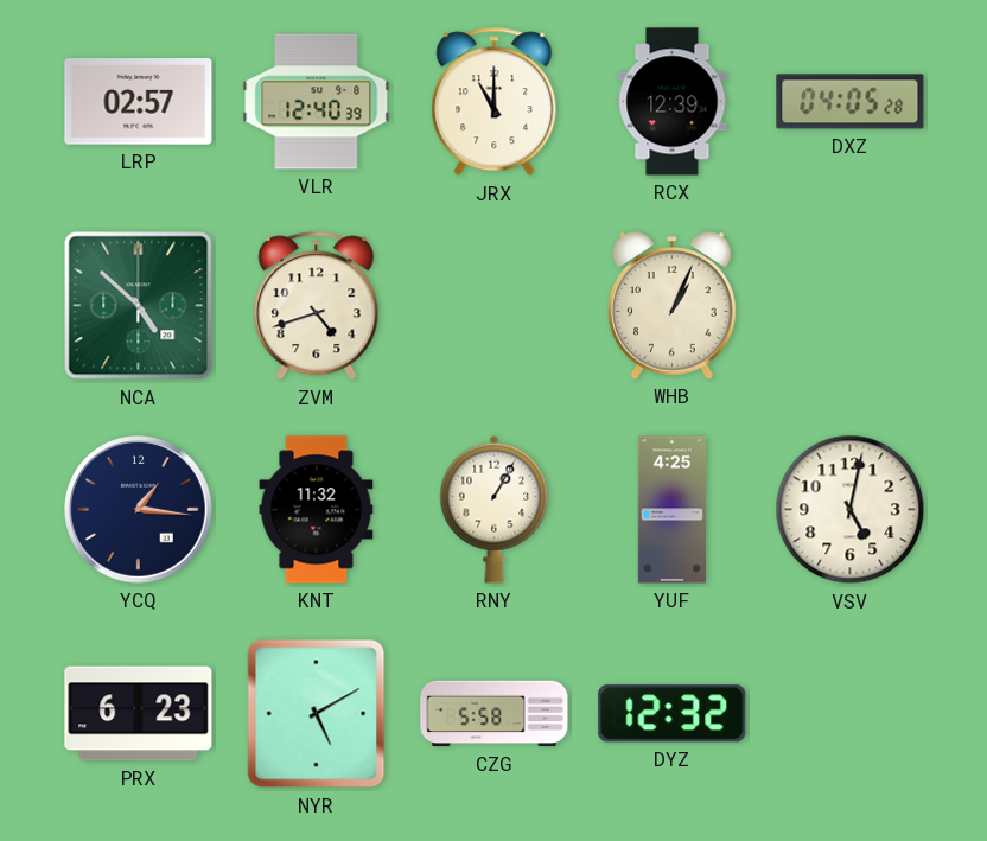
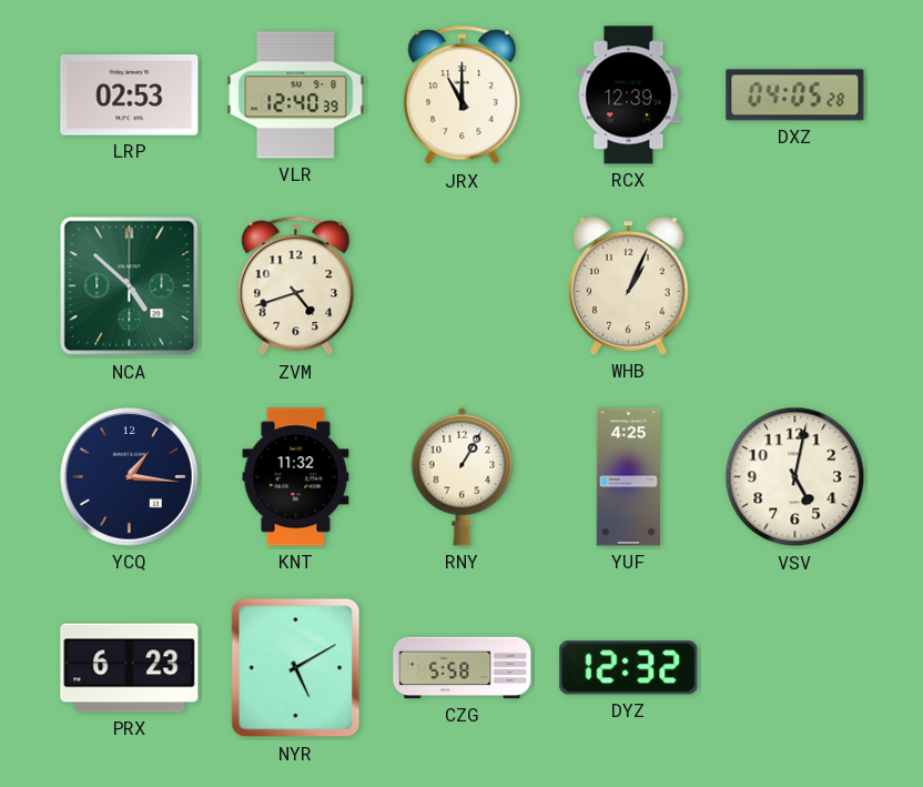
LRP: 02:57 -> 02:53 (130, 95)
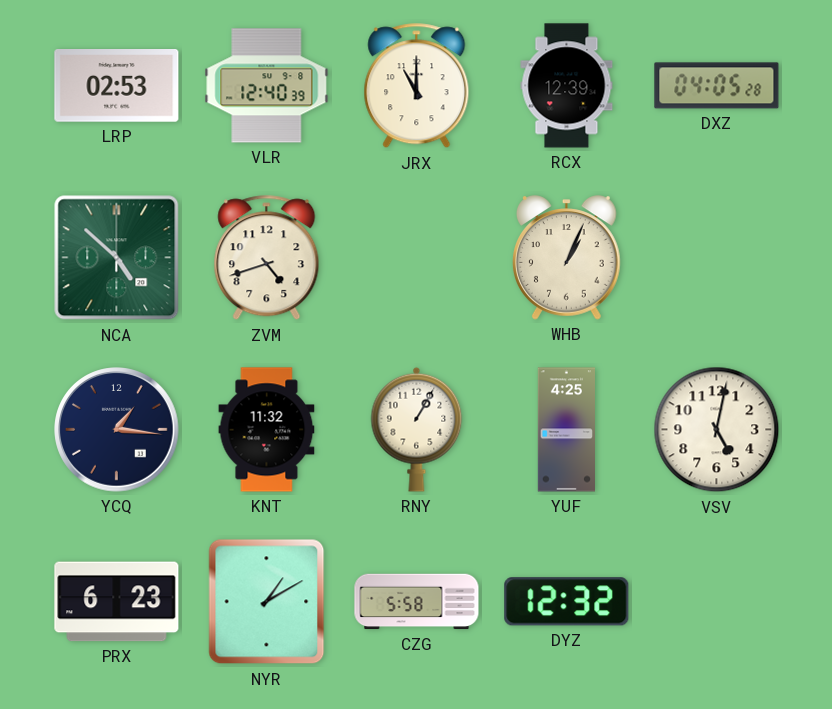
NYR: 5:10 -> 1:10 (267, 602)
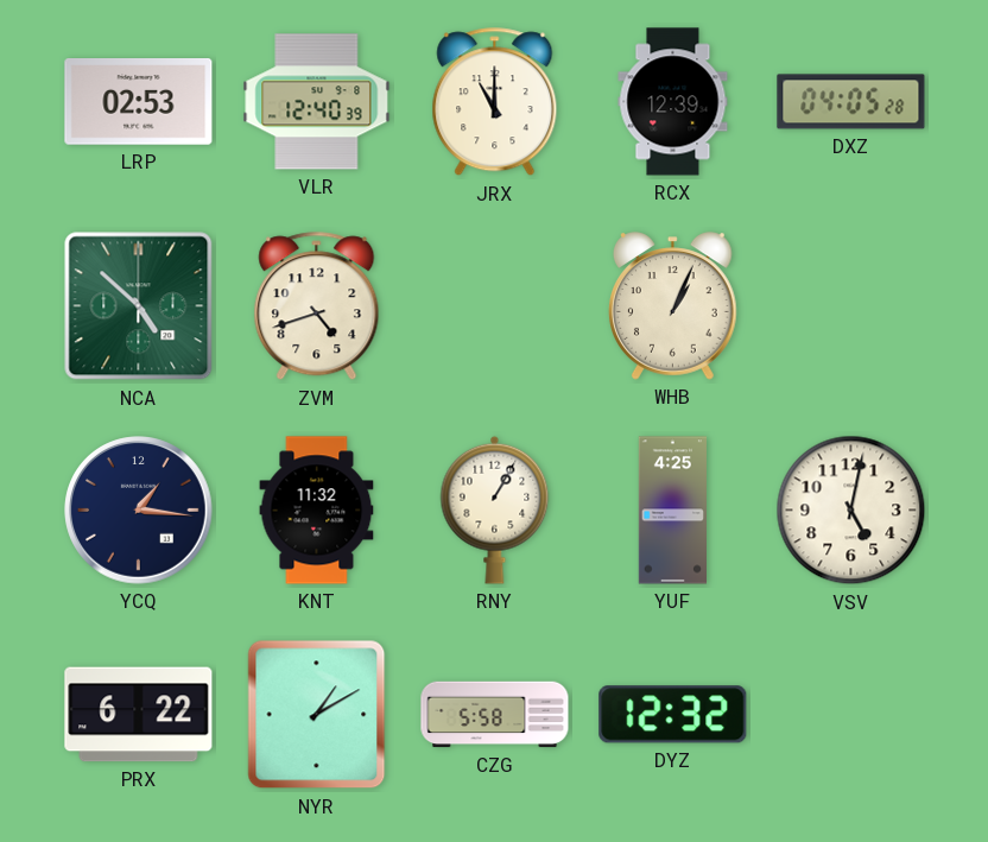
PRX: 6:23 -> 6:22 (139, 715)
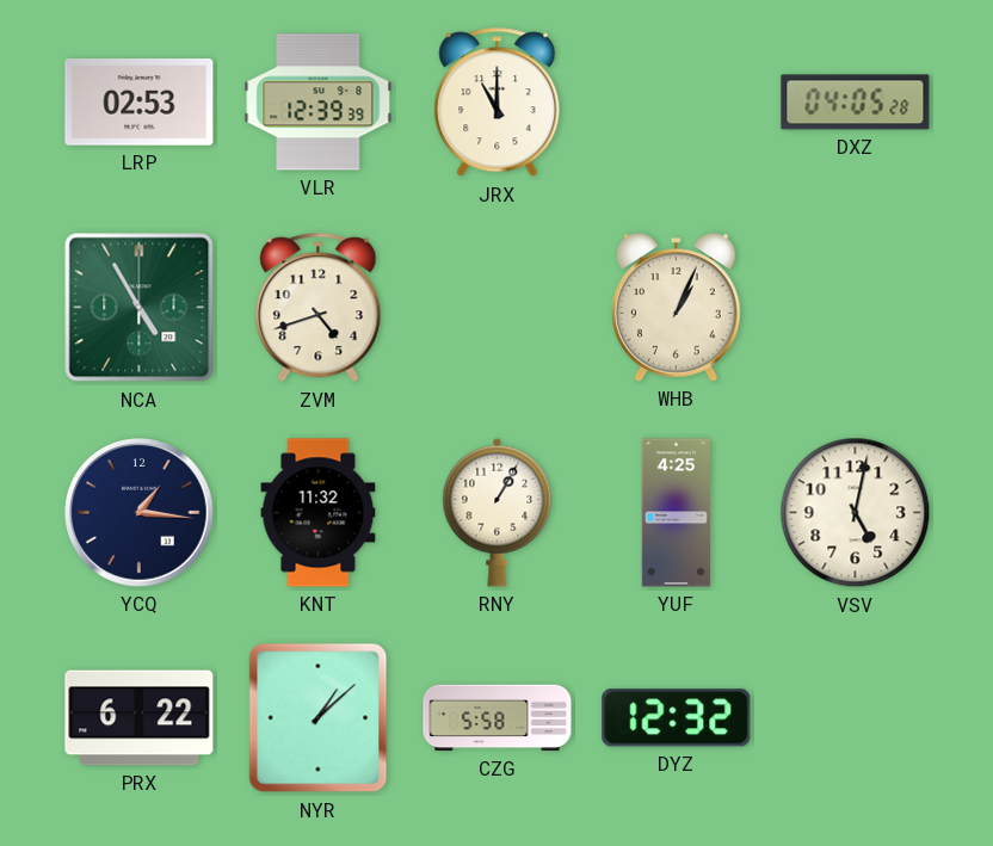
VLR: 12:40 -> 12:39 (319, 103)
RCX: 12:39 -> none (673, 102)
NCA: 4:52 -> 4:55 (140, 308)
NYR: 1:10 -> 1:08 (319, 718)
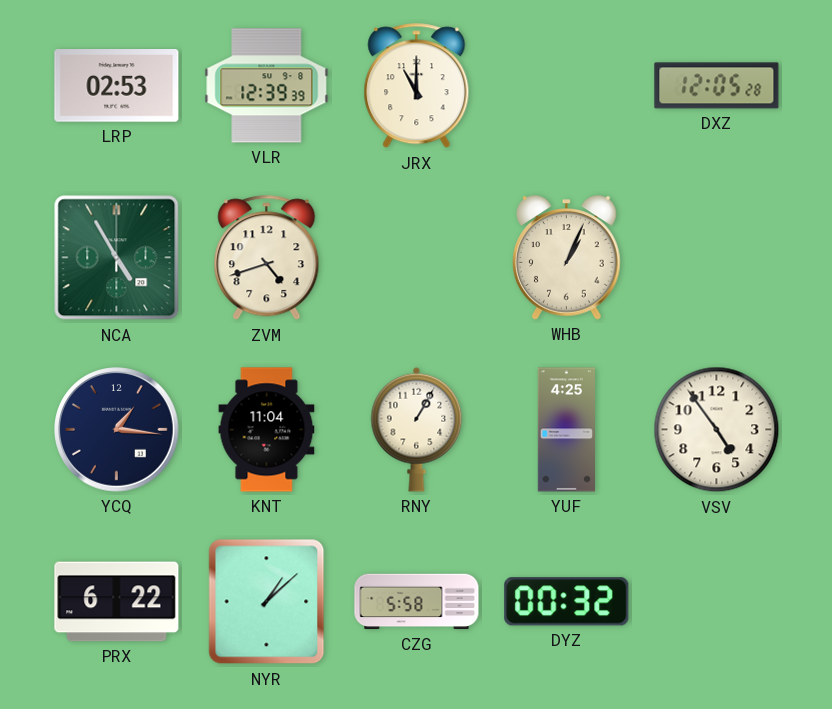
DXZ: 04:05 -> 12:05 (717, 86)
KNT: 11:32 -> 11:04 (267, 430)
VSV: 5:02 -> 4:54 (717, 430)
DYZ: 12:32 -> 00:32 (567, 602)
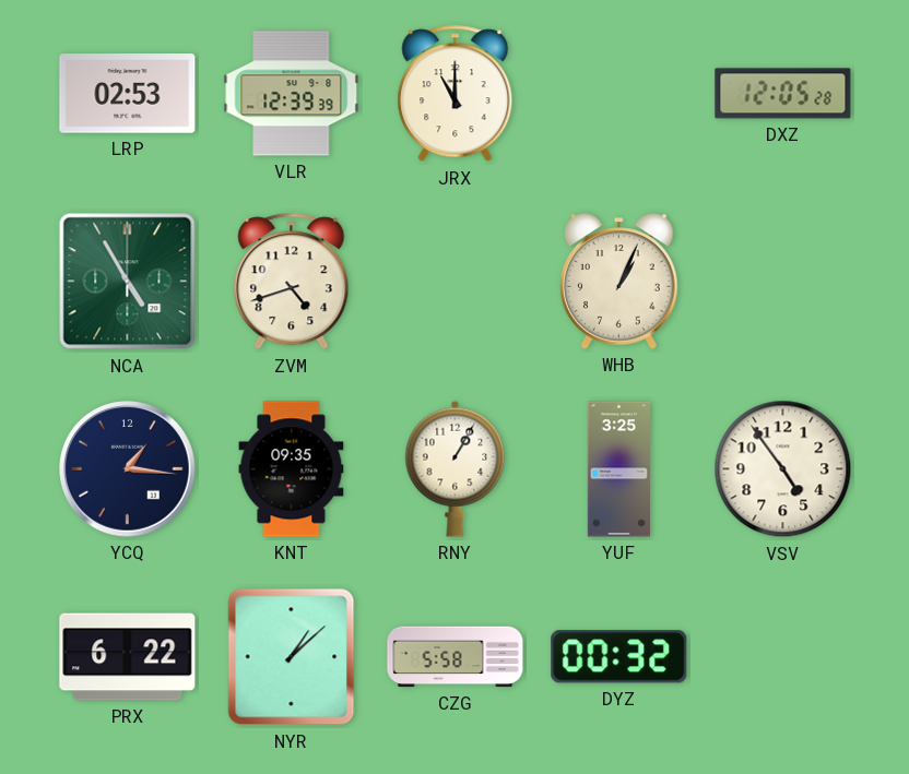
KNT: 11:04 -> 09:35 (292, 469)
YUF: 4:25 -> 3:25 (618, 469)
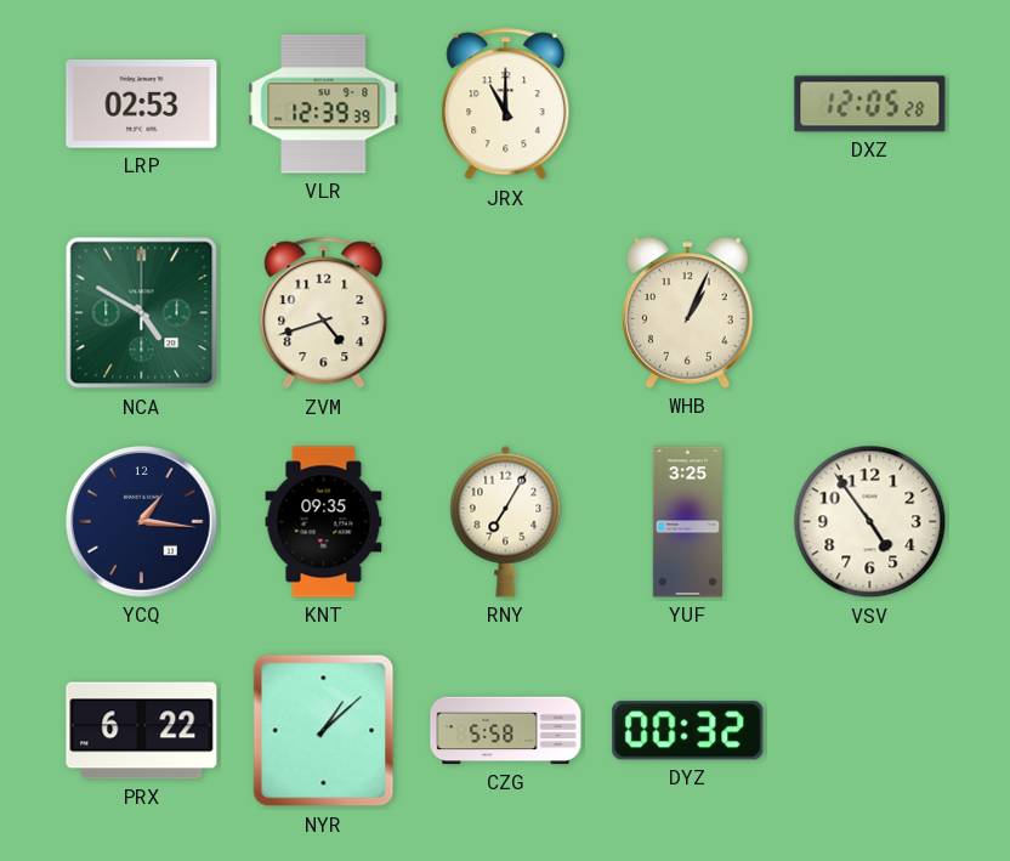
NCA: 4:55 -> 4:50 (142, 313)
RNY: 1:05 -> 7:05 (506, 521)
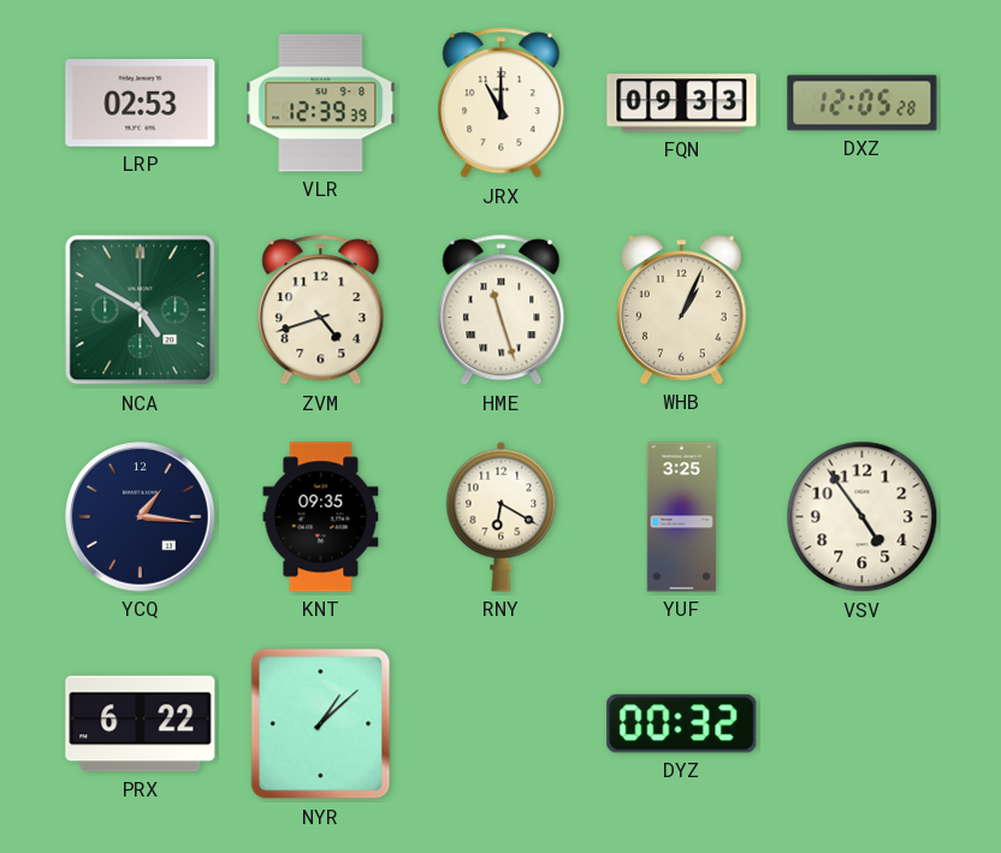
FQN: none -> 09:33 (682, 103)
HME: none -> 11:27 (502, 310)
RNY: 7:05 -> 6:20 (502, 516)
CZG: 5:58 -> none (506, 731)
